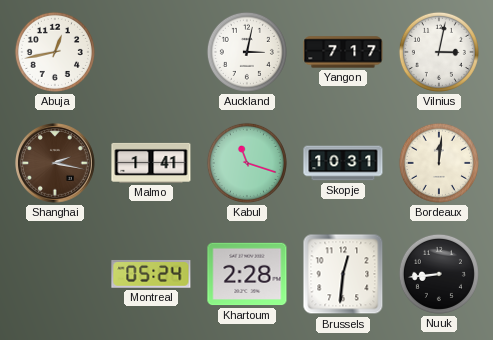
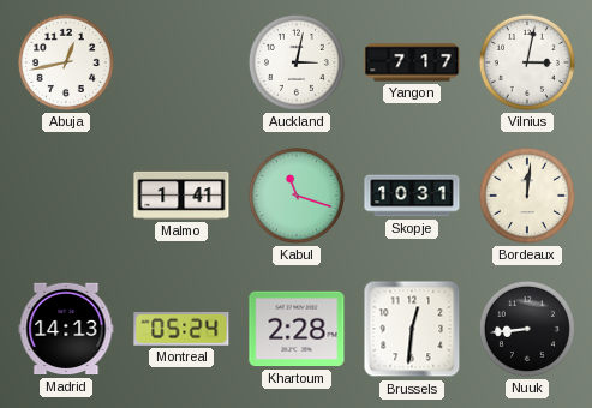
Shanghai: 2:17 -> none (56, 164)
Madrid: none -> 14:13 (66, 329)
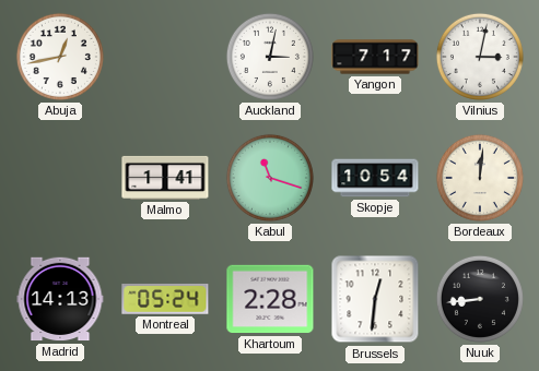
Skopje: 10:31 -> 10:54 (375, 178)
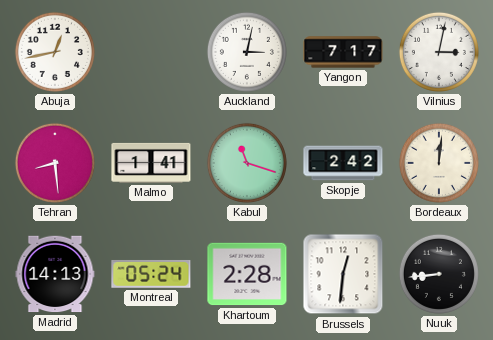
Tehran: none -> 8:29 (55, 163)
Skopje: 10:54 -> 2:42 (343, 163)
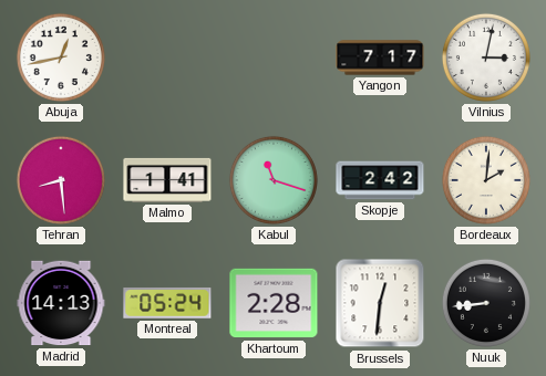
Auckland: 3:02 -> none (247, 52)
Bordeaux: 12:01 -> 2:01 (486, 180)
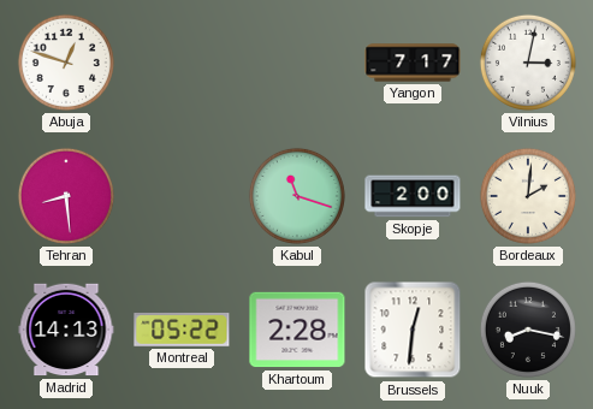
Abuja: 12:43 -> 12:48 (66, 63)
Malmo: 1:41 -> none (167, 180)
Skopje: 2:42 -> 2:00 (413, 196)
Montreal: 05:24 -> 05:22 (182, 330)
Nuuk: 8:44 -> 8:17 (528, 330)
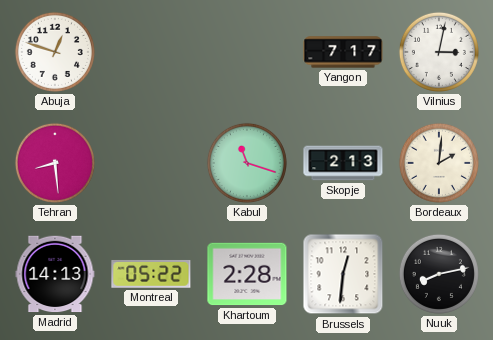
Skopje: 2:00 -> 2:13 (343, 163)
Nuuk: 8:17 -> 8:13 (439, 274)
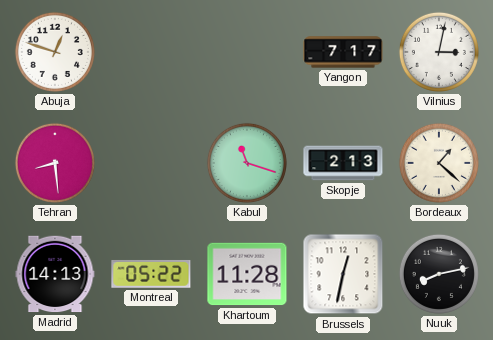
Bordeaux: 2:01 -> 1:22 (439, 163)
Khartoum: 2:28 -> 11:28 (247, 274)
Brussels: 12:31 -> 12:32 (343, 274)
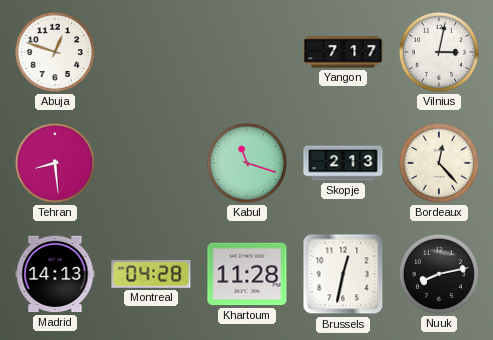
Bordeaux: 1:22 -> 12:23 (439, 163)
Montreal: 05:22 -> 04:28 (151, 274)
